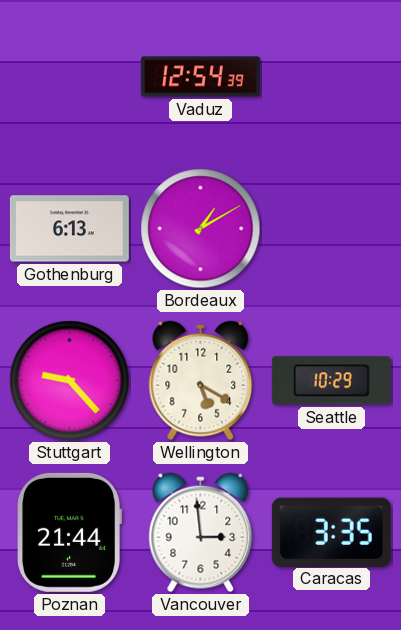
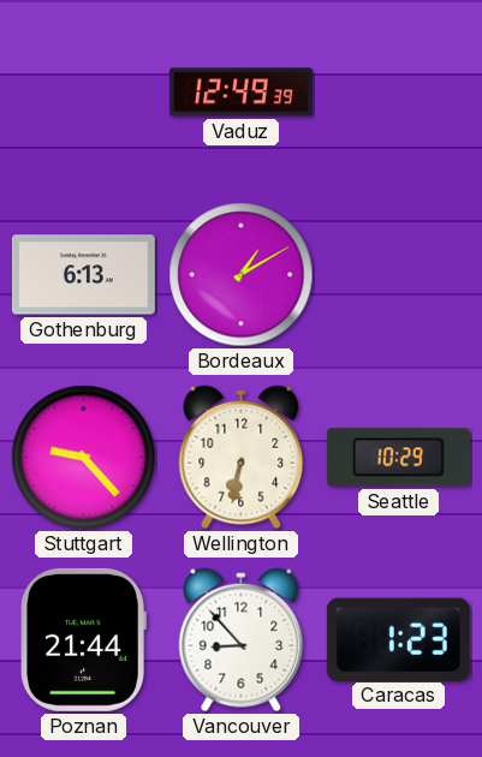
Vaduz: 12:54 -> 12:49 (240, 93)
Wellington: 5:20 -> 6:32 (242, 458)
Vancouver: 2:59 -> 8:53 (242, 640)
Caracas: 3:35 -> 1:23 (398, 639)
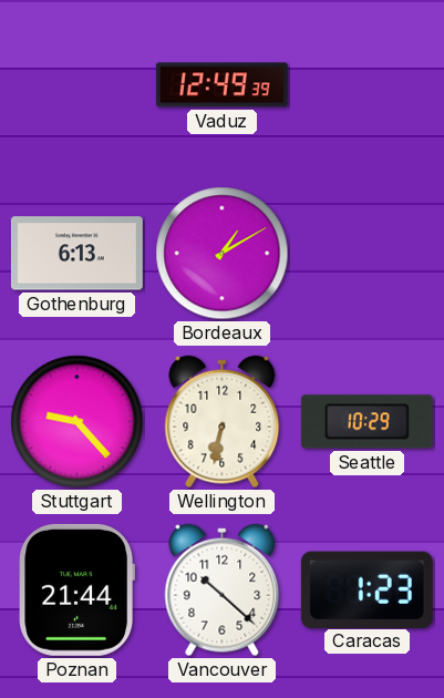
Vancouver: 8:53 -> 10:22 (223, 591)
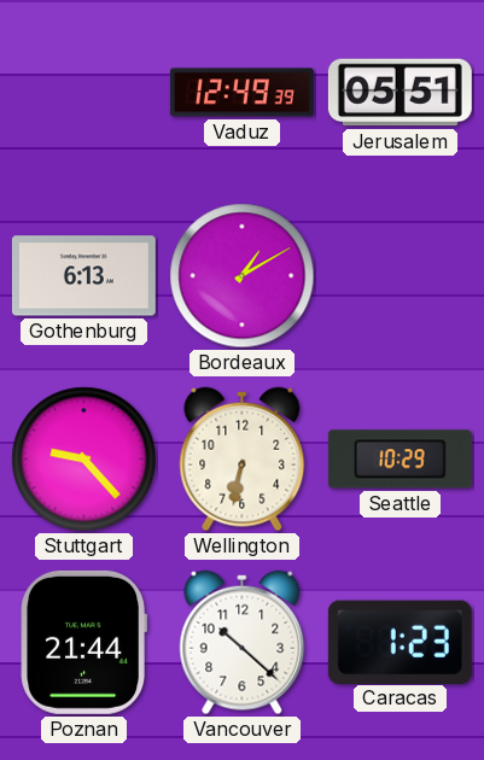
Jerusalem: none -> 05:51 (400, 93)
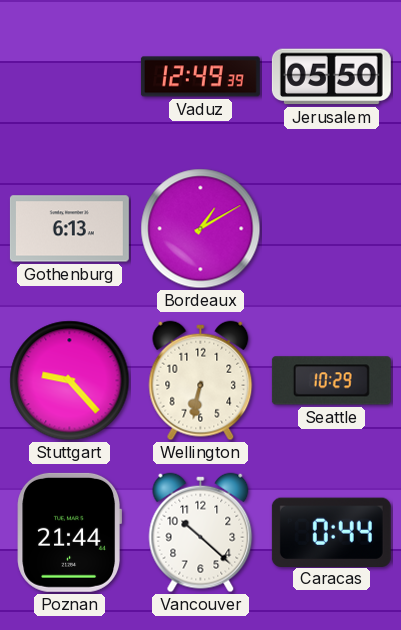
Jerusalem: 05:51 -> 05:50 (331, 77)
Caracas: 1:23 -> 0:44 (331, 532)
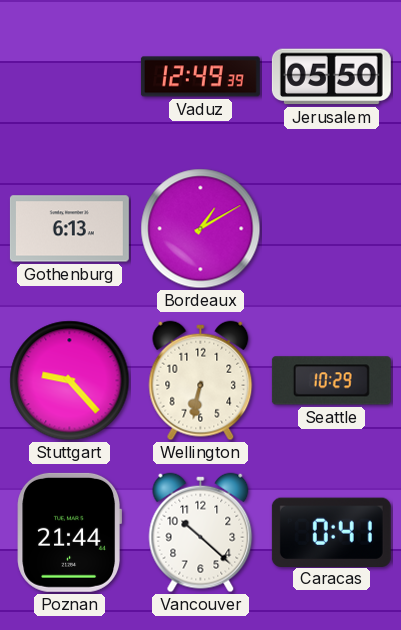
Caracas: 0:44 -> 0:41 (331, 532)
